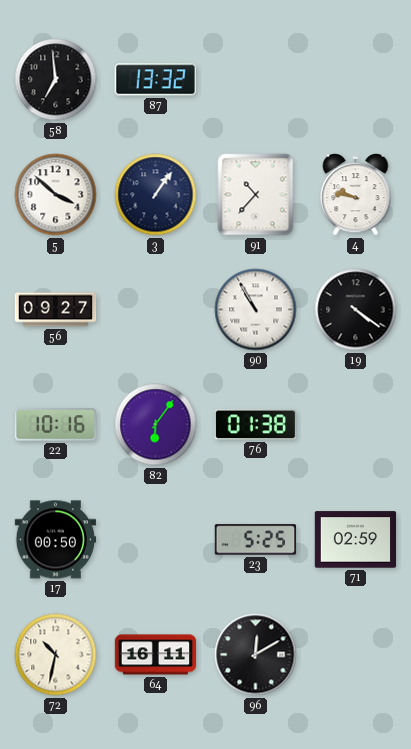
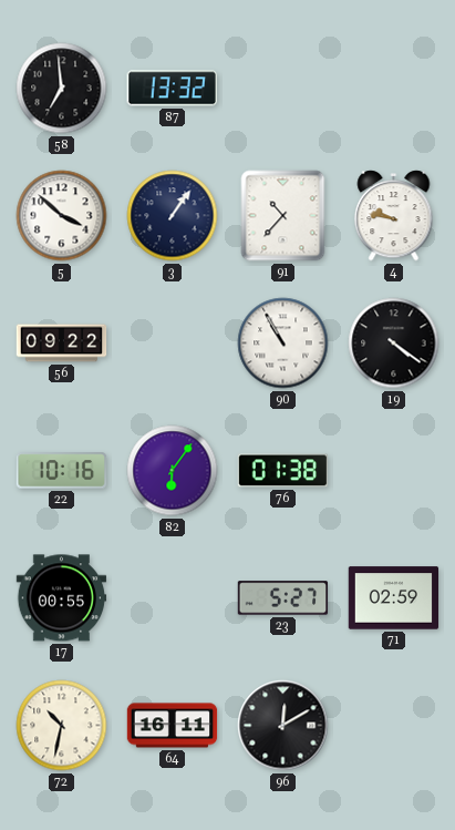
56: 09:27 -> 09:22 (62, 344)
17: 00:50 -> 00:55 (62, 598)
23: 5:25 -> 5:27 (283, 598)
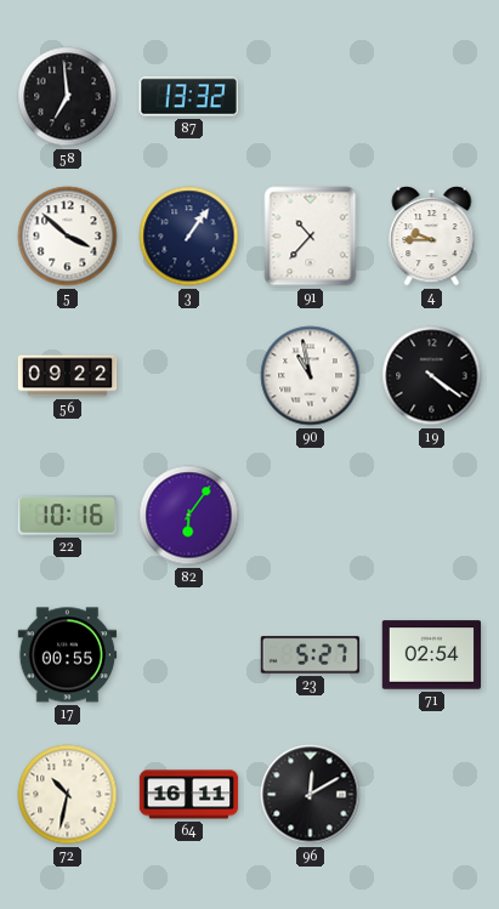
4: 9:47 -> 9:45 (432, 237)
90: 10:55 -> 10:58 (311, 376)
76: 01:38 -> none (283, 471)
71: 02:59 -> 02:54 (432, 655)
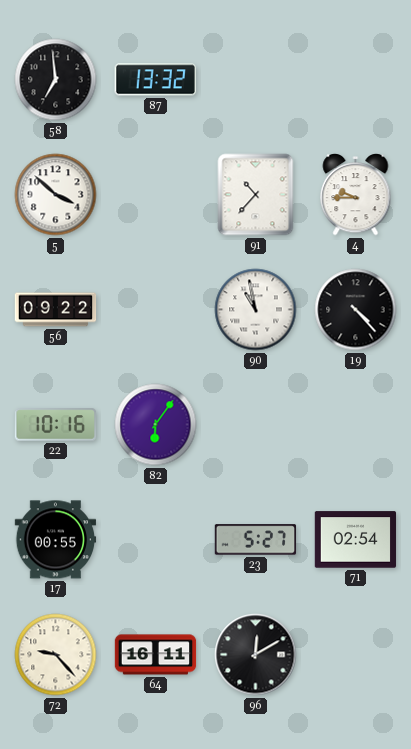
3: 1:06 -> none (189, 237)
19: 4:21 -> 4:23 (356, 310)
72: 10:32 -> 9:23 (56, 655)
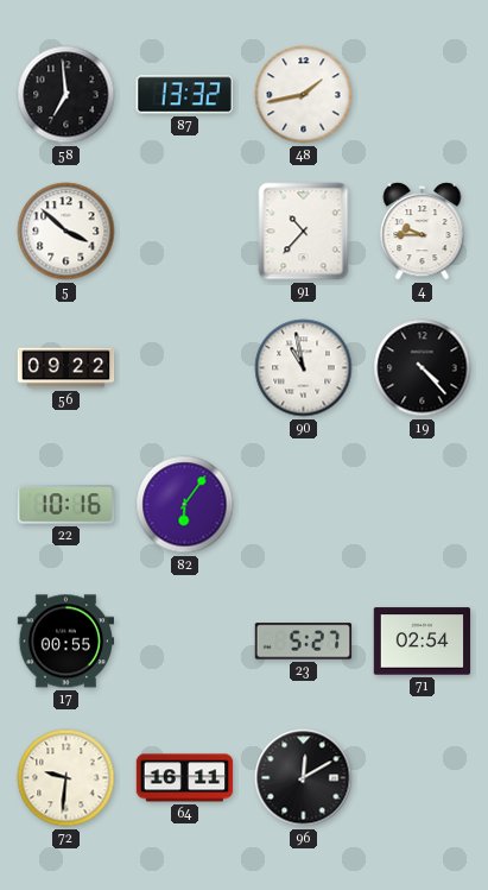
48: none -> 1:43 (304, 95)
72: 9:23 -> 9:31 (66, 778)
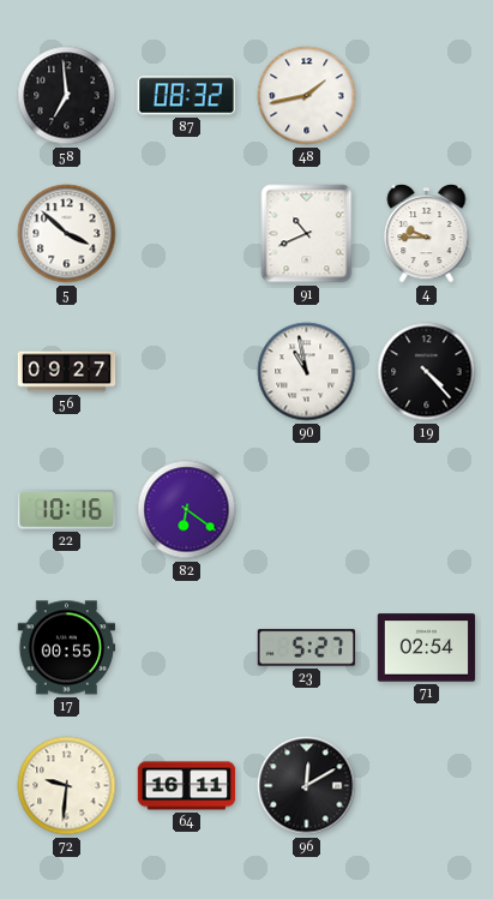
87: 13:32 -> 08:32 (186, 96)
91: 10:37 -> 10:41 (307, 234)
56: 09:22 -> 09:27 (67, 372)
82: 6:06 -> 6:21 (187, 510)
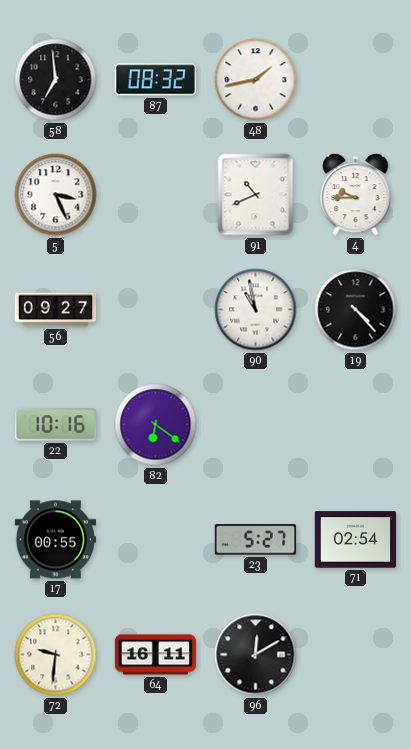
5: 3:52 -> 3:26 (56, 195)
